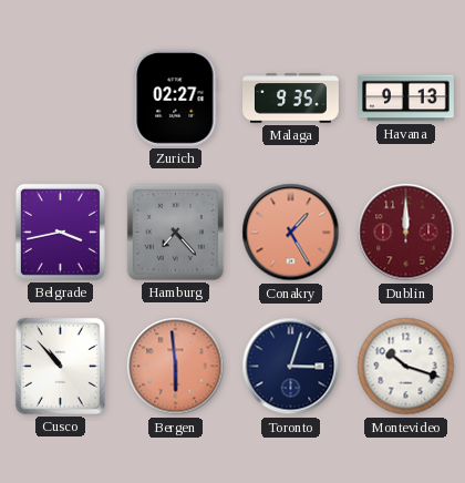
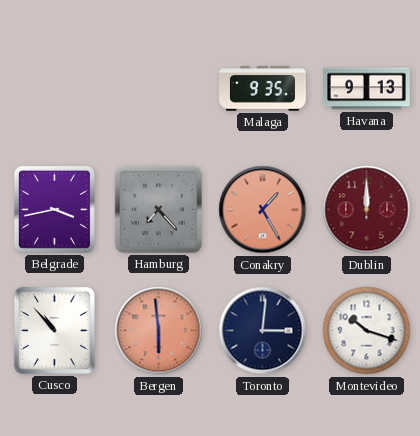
Zurich: 02:27 -> none (176, 97)
Toronto: 3:03 -> 3:01 (263, 331)
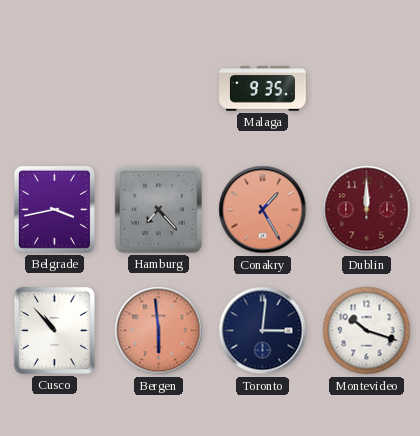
Havana: 9:13 -> none (367, 89)
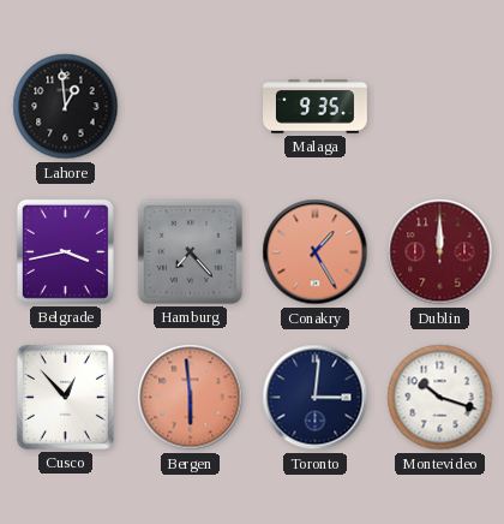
Lahore: none -> 12:59 (66, 107)
Cusco: 10:53 -> 12:53 (65, 397)
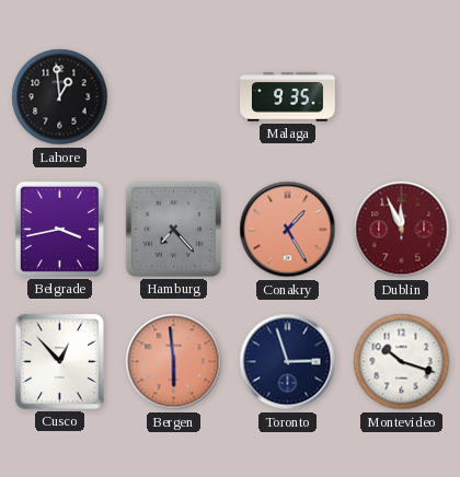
Dublin: 12:00 -> 11:56 (402, 230)
Toronto: 3:01 -> 2:57 (288, 362)
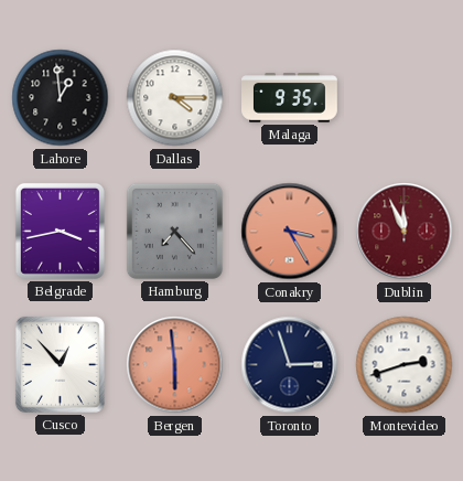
Dallas: none -> 4:15 (175, 98)
Conakry: 1:25 -> 3:25 (290, 232)
Montevideo: 10:18 -> 2:42 (405, 365)
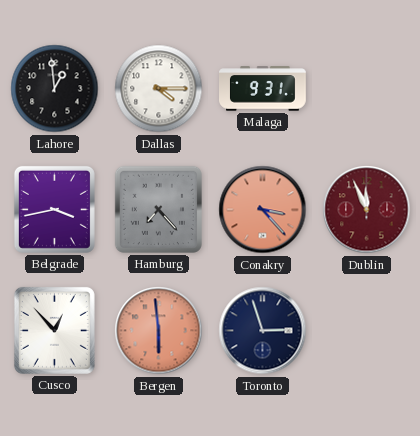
Malaga: 9:35 -> 9:31 (263, 89)
Conakry: 3:25 -> 3:23 (263, 210)
Montevideo: 2:42 -> none (405, 365)
